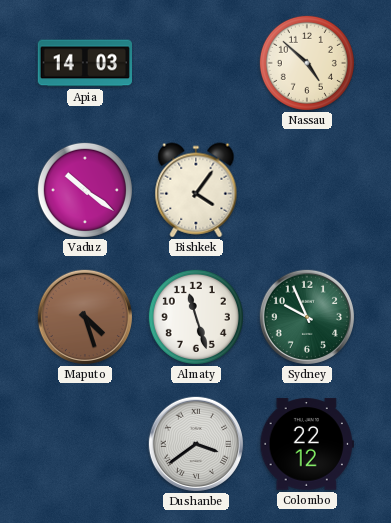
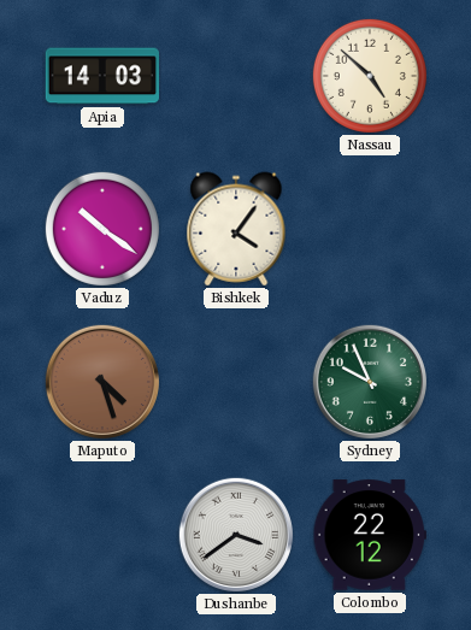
Almaty: 11:27 -> none (196, 317)
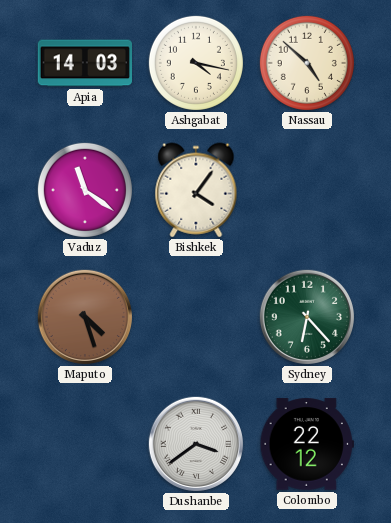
Ashgabat: none -> 4:17 (196, 63)
Vaduz: 10:21 -> 11:21 (85, 190)
Sydney: 9:56 -> 6:23 (306, 316)
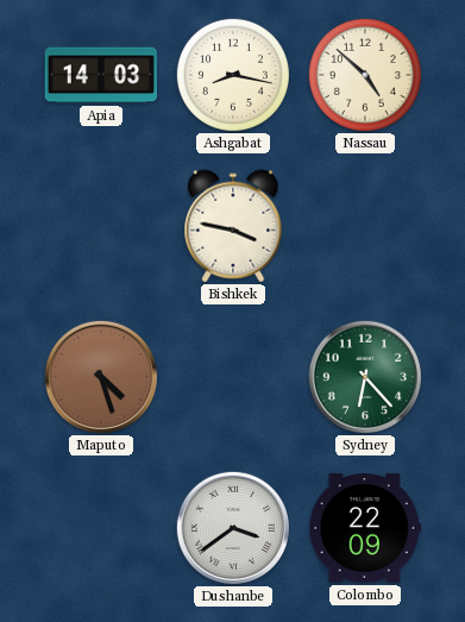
Ashgabat: 4:17 -> 8:17 (233, 75)
Vaduz: 11:21 -> none (85, 190)
Bishkek: 4:06 -> 3:47 (233, 226)
Colombo: 22:12 -> 22:09 (364, 528)
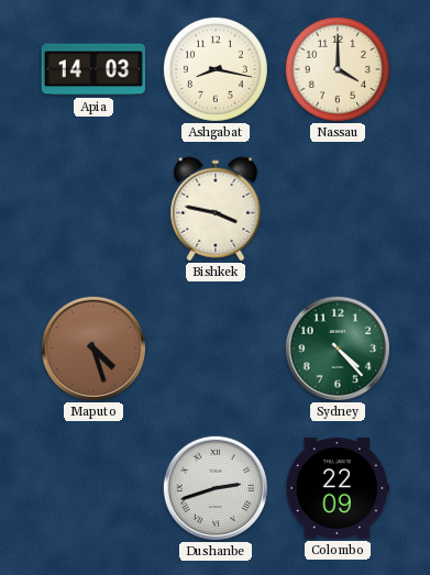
Nassau: 4:52 -> 4:00 (338, 69)
Sydney: 6:23 -> 4:23 (337, 347)
Dushanbe: 3:39 -> 2:42 (214, 487)
